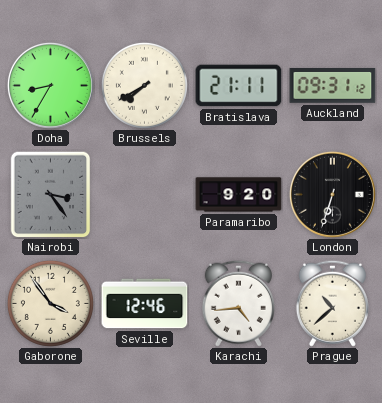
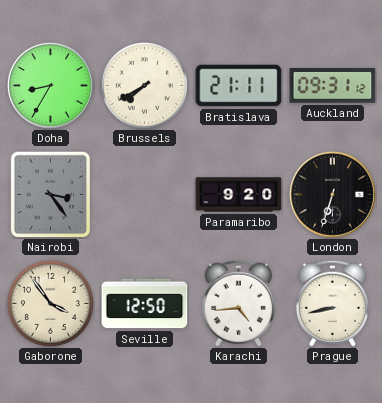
Seville: 12:46 -> 12:50 (145, 304)
Prague: 10:38 -> 8:43 (332, 303)
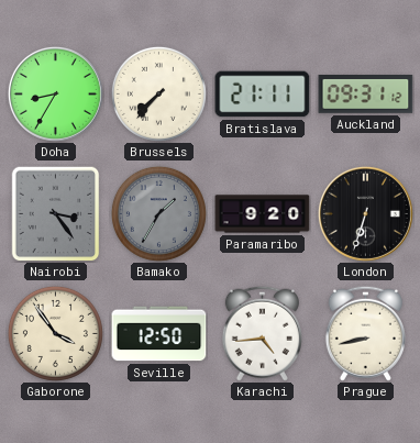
Brussels: 7:40 -> 7:37 (158, 93)
Bamako: none -> 1:35 (158, 213)
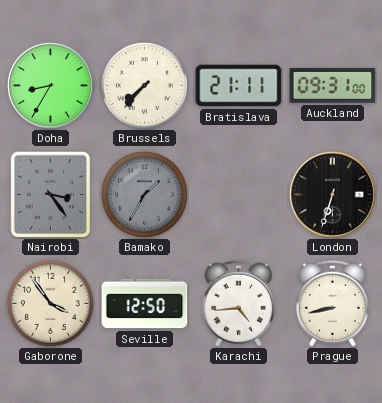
Auckland: 09:31:12 -> 09:31:00 (333, 86)
Paramaribo: 9:20 -> none (263, 214)
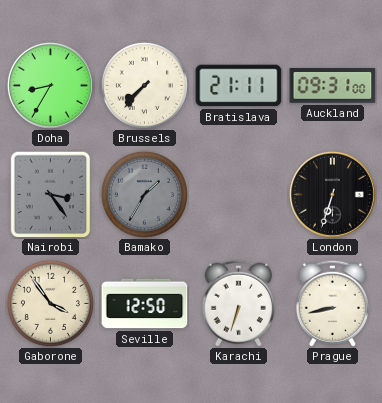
Karachi: 4:44 -> 6:33 (238, 303)
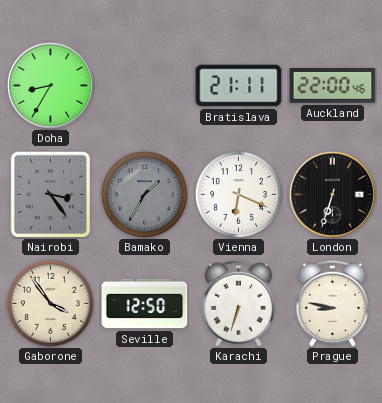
Brussels: 7:37 -> none (144, 85)
Auckland: 09:31 -> 22:00 (333, 86)
Vienna: none -> 6:19 (238, 194)
Prague: 8:43 -> 8:47 (332, 303)
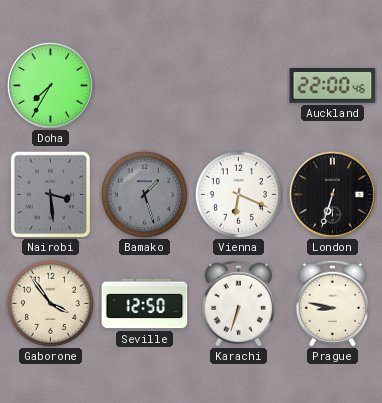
Doha: 8:35 -> 7:35 (50, 85)
Bratislava: 21:11 -> none (239, 86)
Nairobi: 3:24 -> 3:29 (51, 194)
Bamako: 1:35 -> 1:27 (144, 194)
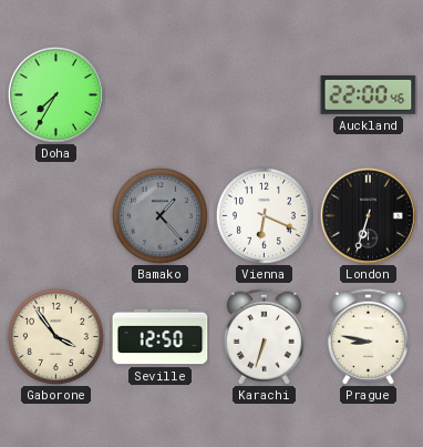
Nairobi: 3:29 -> none (51, 194)
Bamako: 1:27 -> 1:23 (159, 215)
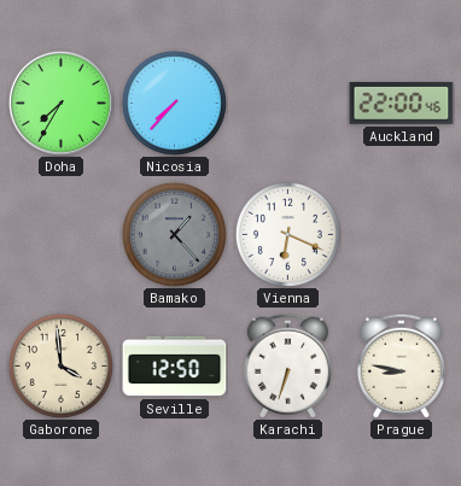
Nicosia: none -> 7:37 (174, 103)
London: 6:33 -> none (368, 215)
Gaborone: 3:54 -> 3:59 (60, 365)
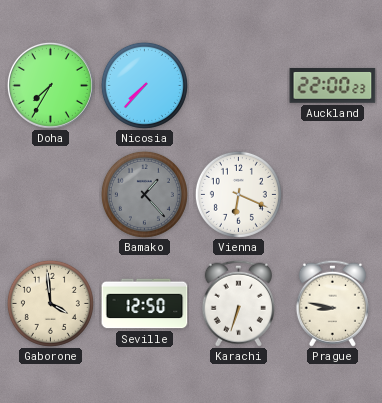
Auckland: 22:00:46 -> 22:00:23 (333, 86)
